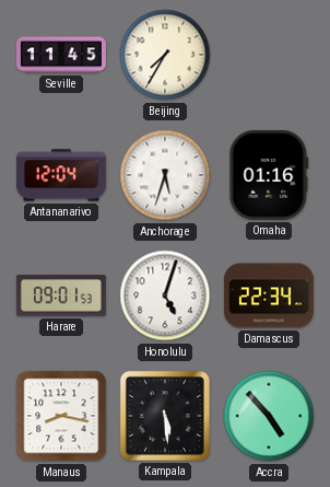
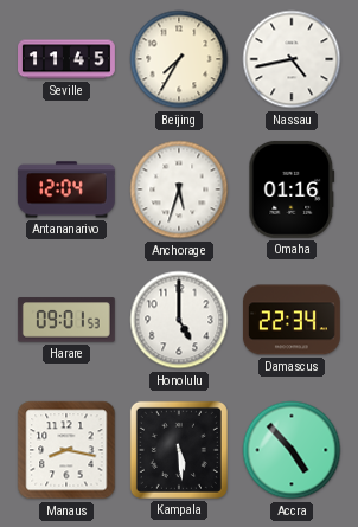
Nassau: none -> 4:43 (292, 59)
Honolulu: 5:03 -> 5:00 (179, 320)
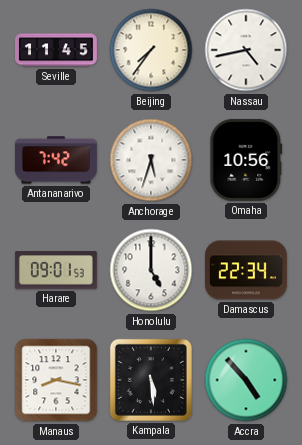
Beijing: 7:35 -> 7:36 (151, 50)
Antananarivo: 12:04 -> 7:42 (56, 160)
Omaha: 01:16 -> 10:56 (246, 160)
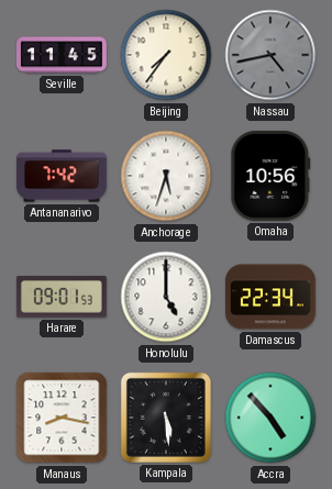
Nassau dial: white -> grey (270, 55)
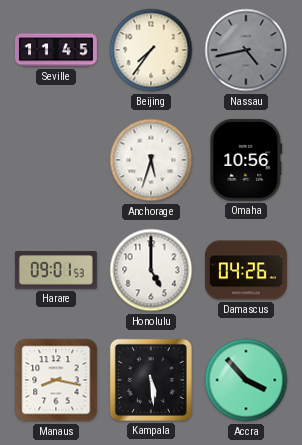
Antananarivo: 7:42 -> none (62, 176)
Damascus: 22:34 -> 04:26 (246, 270)
Accra: 4:53 -> 3:53 (246, 380)
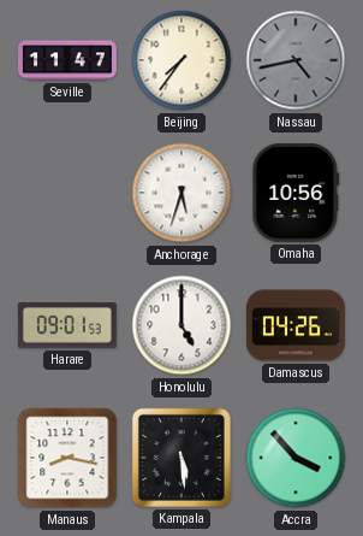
Seville: 11:45 -> 11:47 (69, 60)
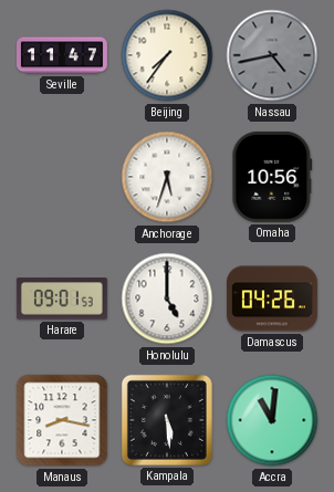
Accra: 3:53 -> 11:01 (272, 420)
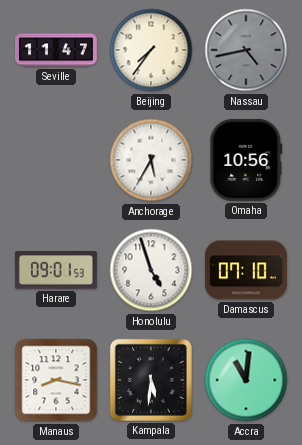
Anchorage: 5:33 -> 5:35 (151, 160)
Honolulu: 5:00 -> 4:57 (151, 270)
Damascus: 04:26 -> 07:10 (246, 270)
Kampala: 5:29 -> 5:31 (151, 380)
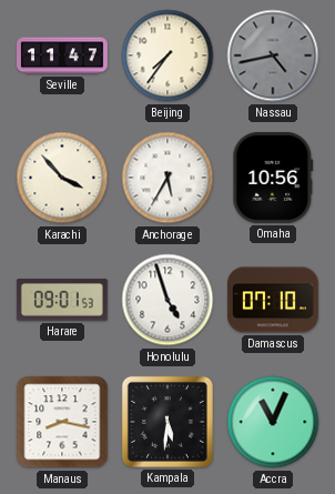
Karachi: none -> 3:53 (62, 178)
Accra: 11:01 -> 11:04 (273, 422)
